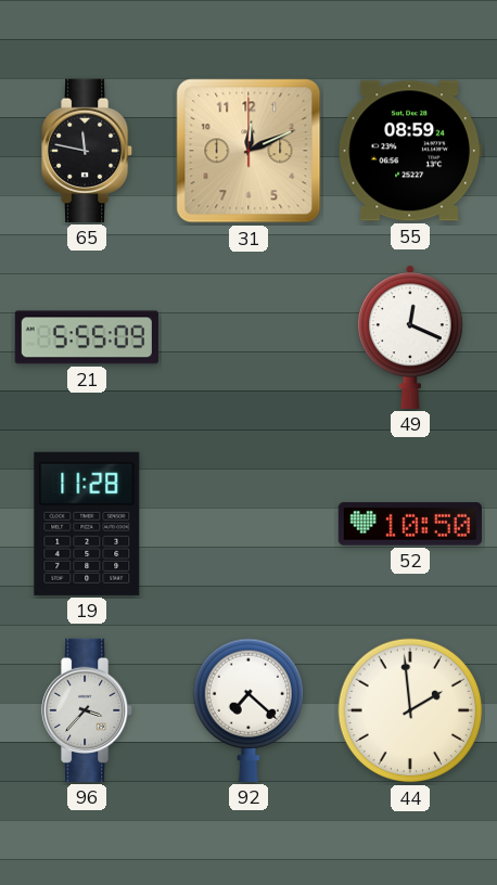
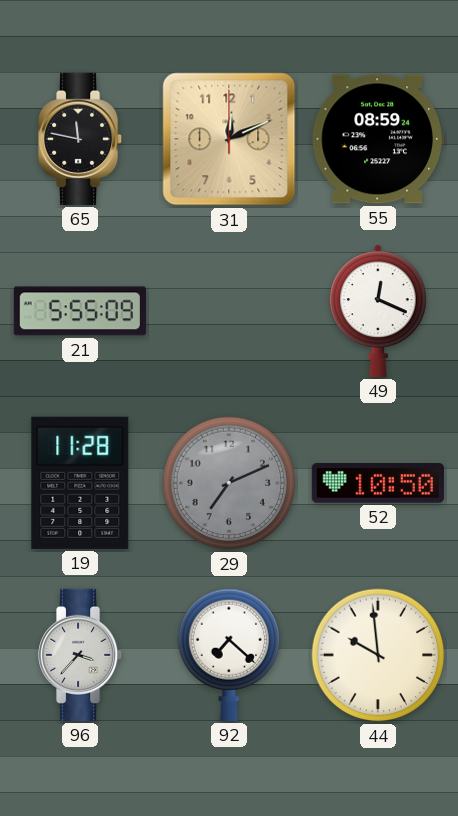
29: none -> 7:11 (229, 483)
44: 1:59 -> 9:59 (378, 655)
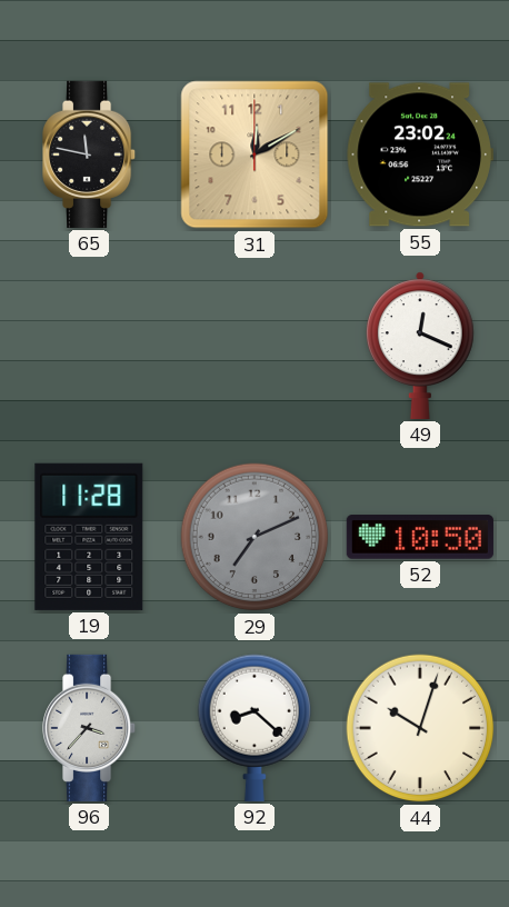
31: 12:11 -> 12:10 (255, 155)
55: 08:59 -> 23:02 (420, 155)
21: 5:55 -> none (80, 311)
92: 7:22 -> 8:22 (253, 728)
44: 9:59 -> 10:03 (420, 728)
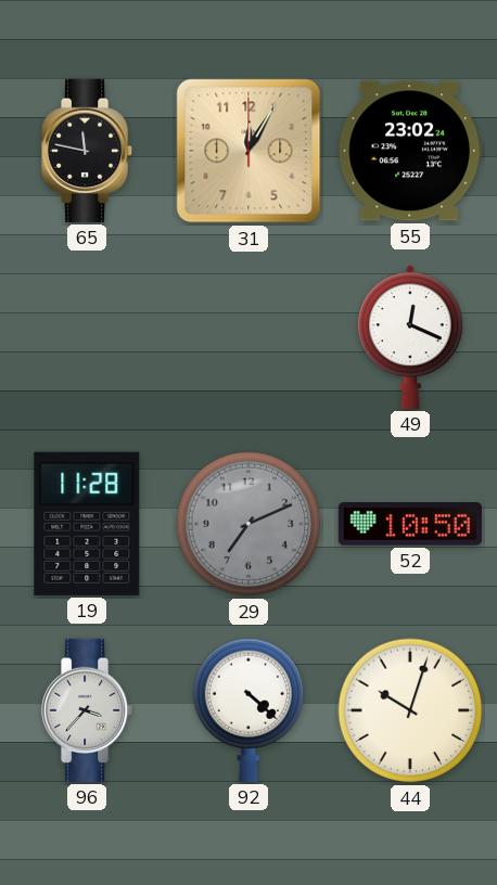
31: 12:10 -> 12:05 (248, 151)
92: 8:22 -> 4:22 (247, 710)
